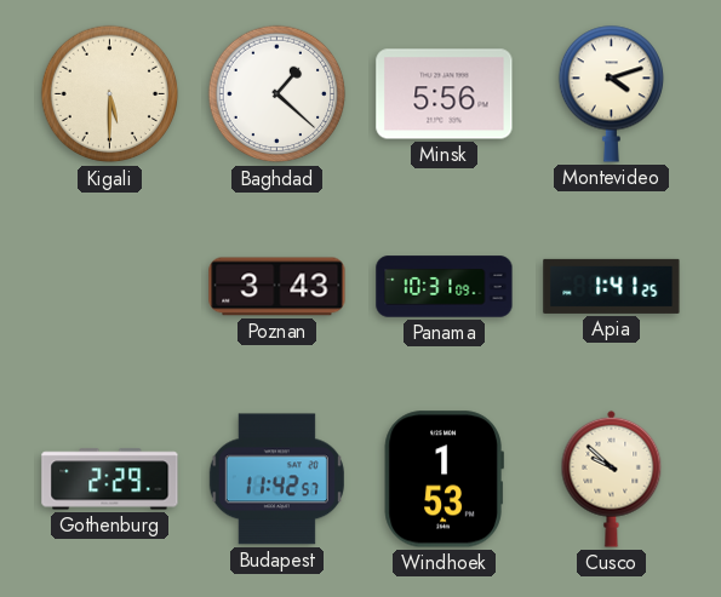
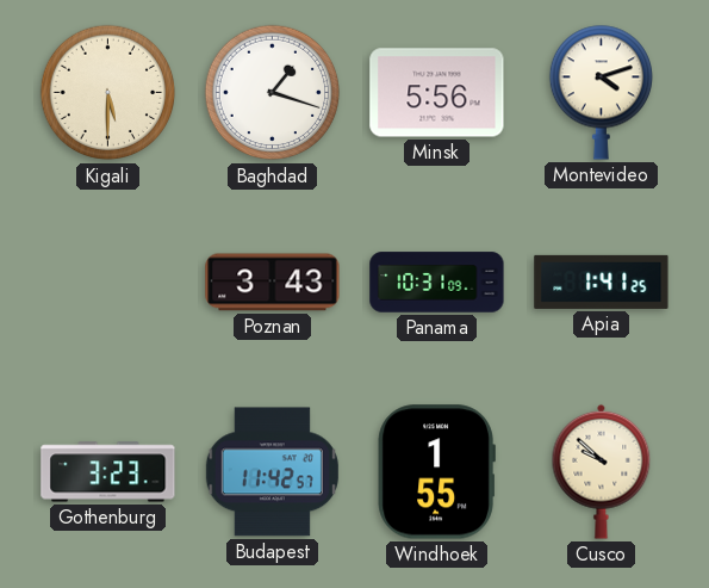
Baghdad: 1:22 -> 1:18 (273, 93)
Gothenburg: 2:29 -> 3:23 (108, 472)
Windhoek: 1:53 -> 1:55 (436, 472)
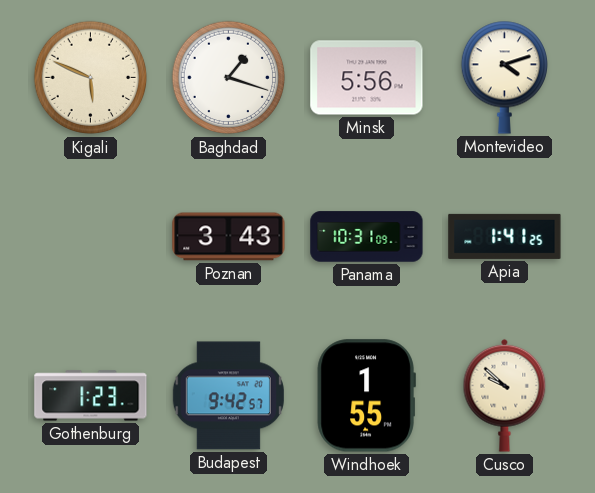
Kigali: 5:30 -> 5:49 (91, 78)
Gothenburg: 3:23 -> 1:23 (91, 396)
Budapest: 11:42 -> 9:42 (228, 396)
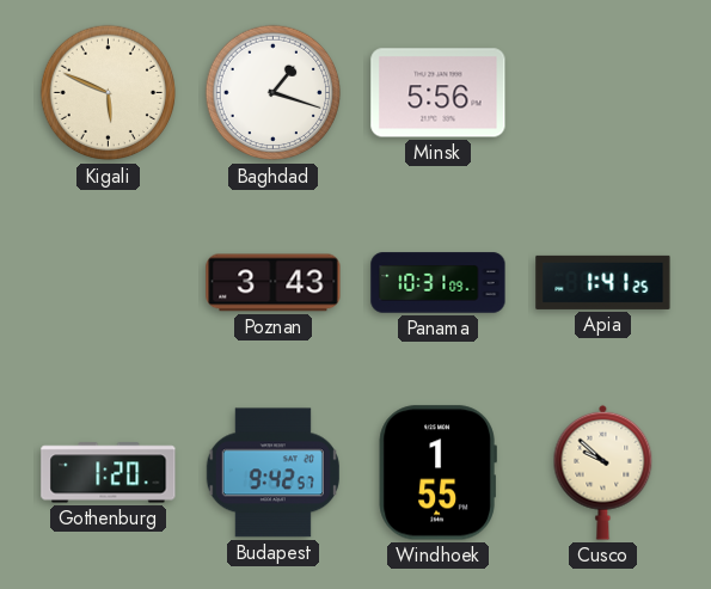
Montevideo: 4:12 -> none (504, 77)
Gothenburg: 1:23 -> 1:20 (109, 473)
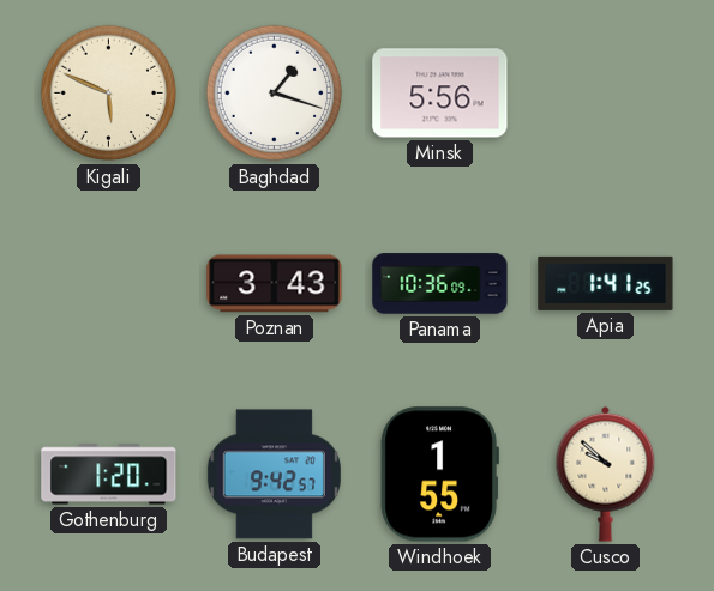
Panama: 10:31 -> 10:36 (440, 284)
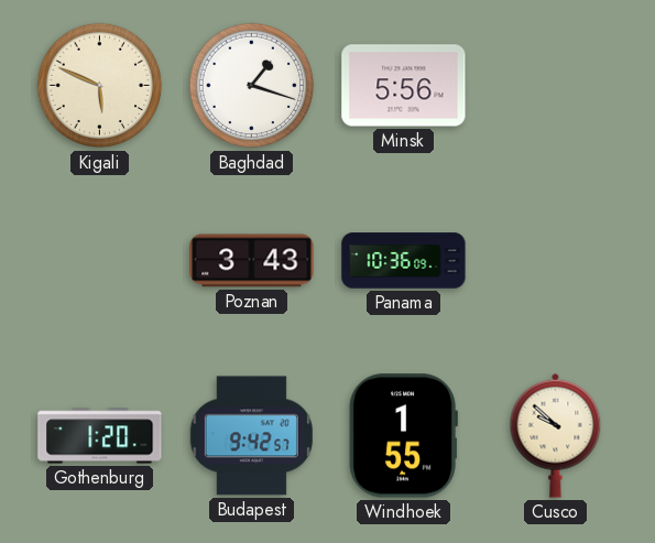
Apia: 1:41 -> none (606, 283)
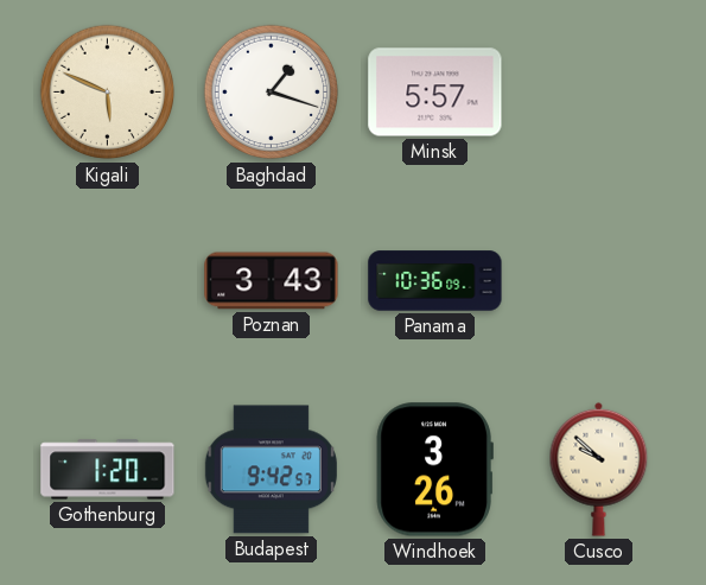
Minsk: 5:56 -> 5:57 (435, 93)
Windhoek: 1:55 -> 3:26 (434, 470)
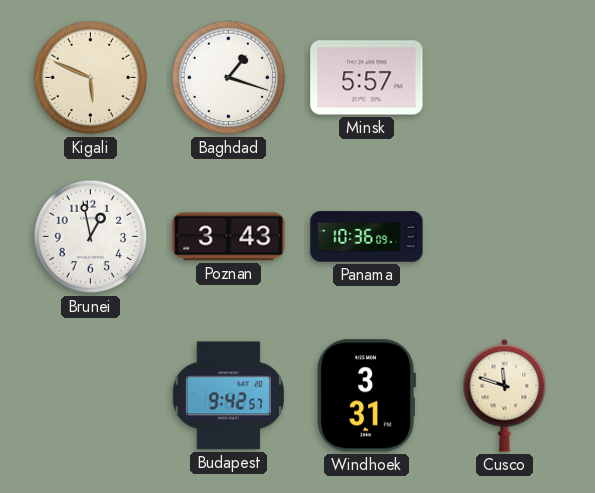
Brunei: none -> 12:58 (91, 237)
Gothenburg: 1:20 -> none (108, 470)
Windhoek: 3:26 -> 3:31 (366, 396)
Cusco: 9:52 -> 11:48 (505, 395)
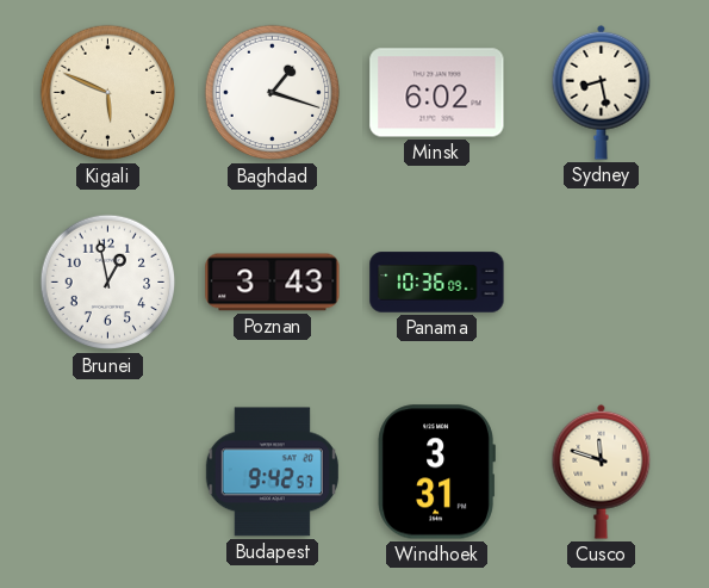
Minsk: 5:57 -> 6:02 (437, 93)
Sydney: none -> 8:28 (602, 92)
